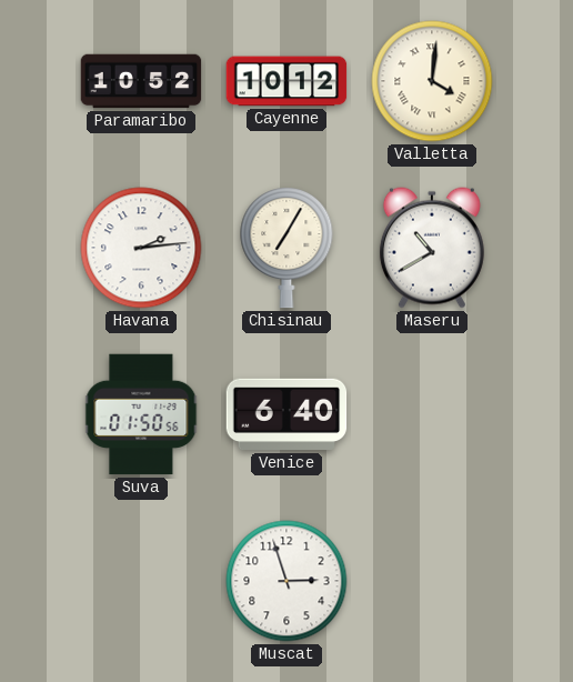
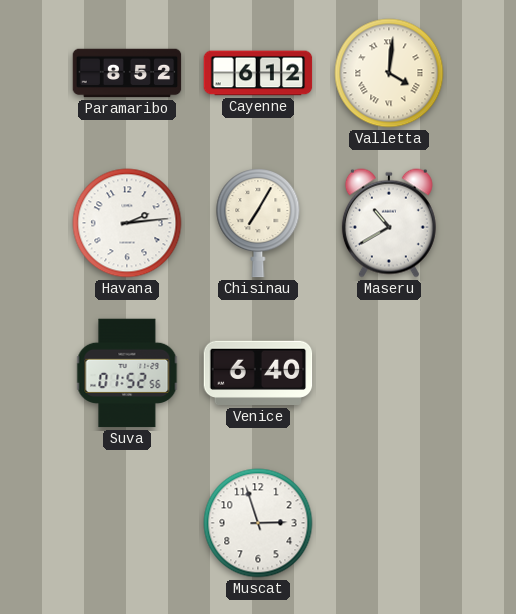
Paramaribo: 10:52 -> 8:52 (127, 73)
Cayenne: 10:12 -> 6:12 (258, 73)
Suva: 01:50 -> 01:52 (127, 373)
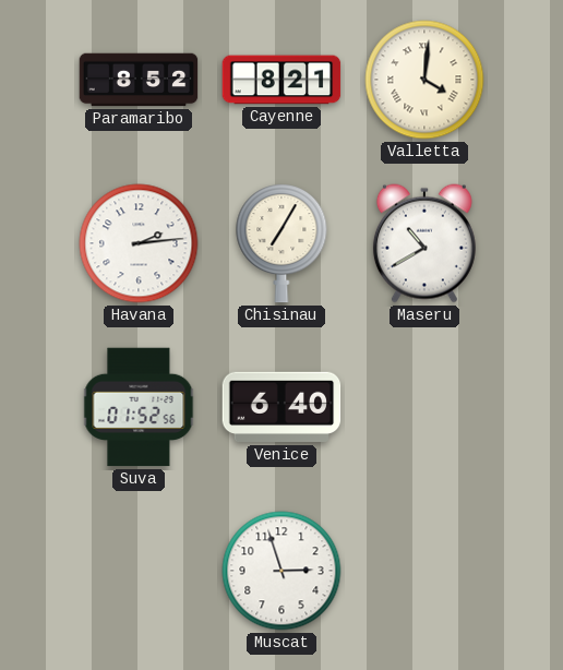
Cayenne: 6:12 -> 8:21 (281, 80)
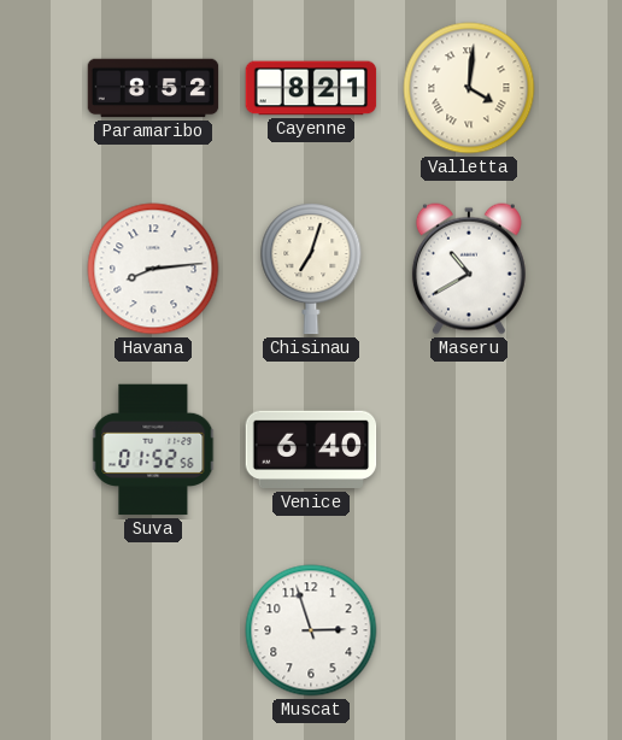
Havana: 2:14 -> 8:14 (153, 269)
Chisinau: 7:05 -> 7:03 (311, 269)
